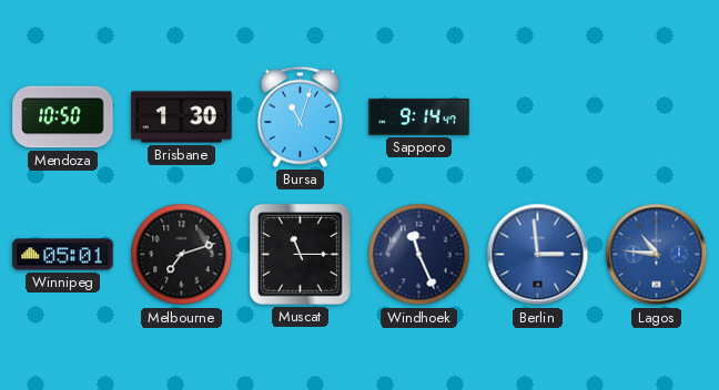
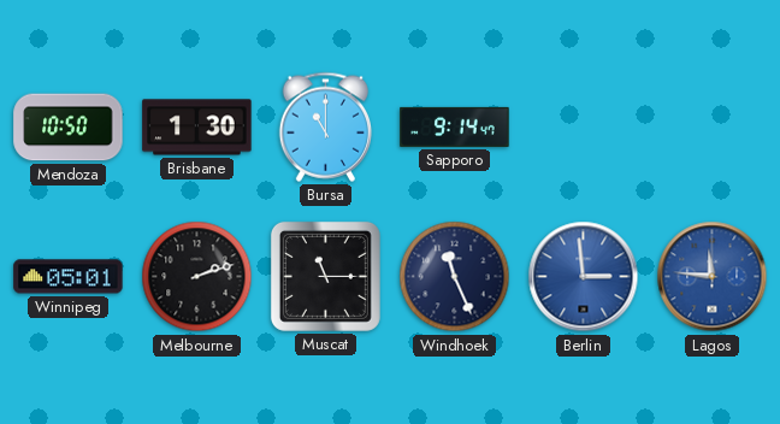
Bursa: 11:03 -> 11:00 (325, 126)
Melbourne: 7:12 -> 2:12 (197, 277)
Lagos: 10:46 -> 11:46 (713, 277)
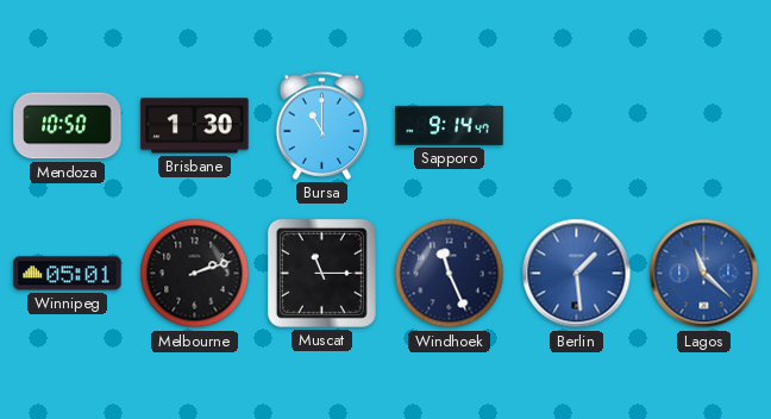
Berlin: 2:59 -> 1:29 (577, 274)
Lagos: 11:46 -> 11:22 (704, 274)
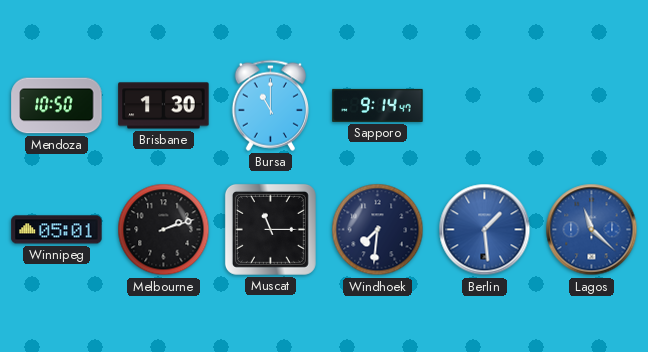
Windhoek: 11:26 -> 7:31 (378, 230)
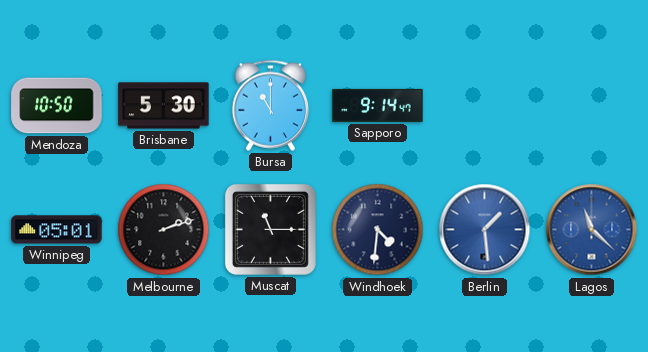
Brisbane: 1:30 -> 5:30 (164, 106)
Windhoek: 7:31 -> 4:31 (378, 230)
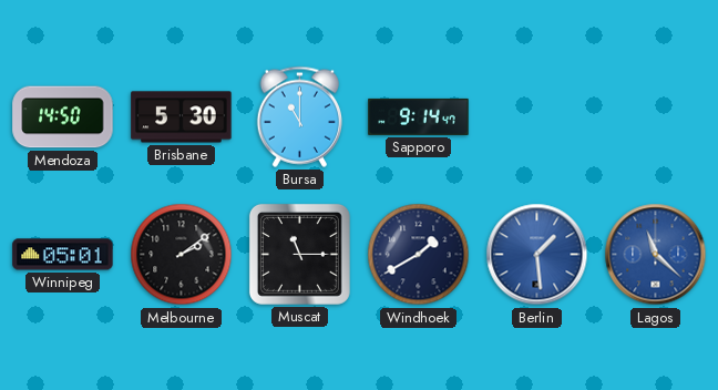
Mendoza: 10:50 -> 14:50 (63, 117)
Melbourne: 2:12 -> 2:09 (182, 255)
Windhoek: 4:31 -> 1:40 (419, 255)
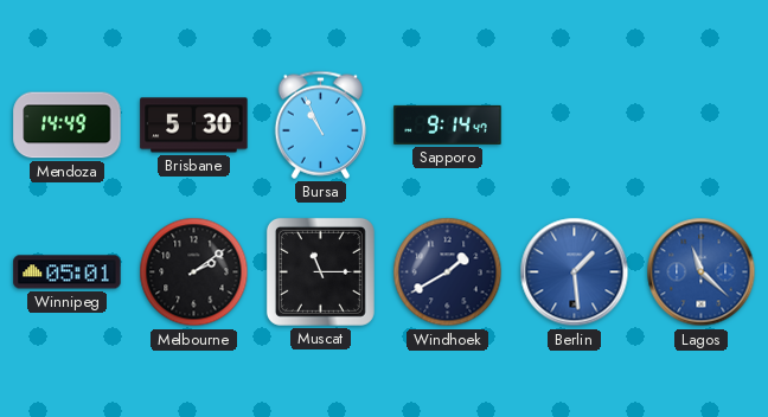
Mendoza: 14:50 -> 14:49 (68, 126)
Bursa: 11:00 -> 10:56 (320, 124)
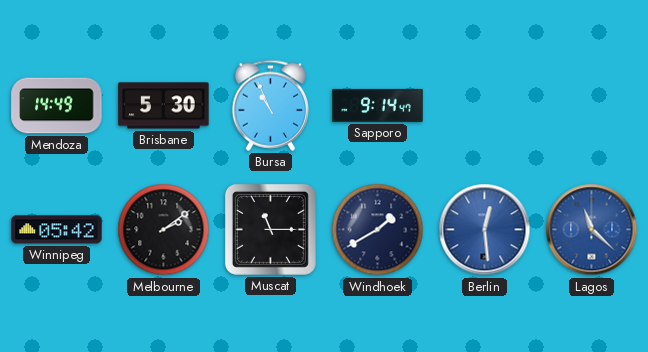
Winnipeg: 05:01 -> 05:42 (57, 230)
Berlin: 1:29 -> 12:29 (485, 230)
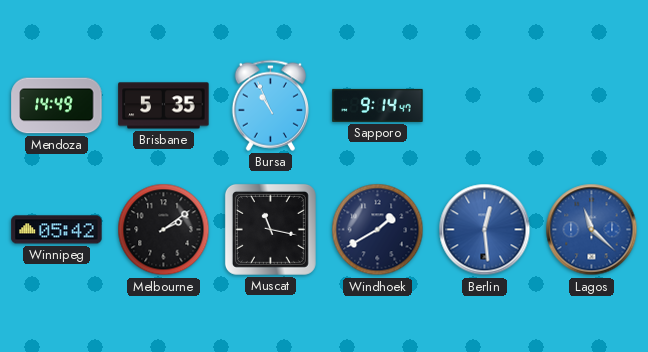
Brisbane: 5:30 -> 5:35 (164, 106)
Muscat: 11:15 -> 11:17 (270, 229)
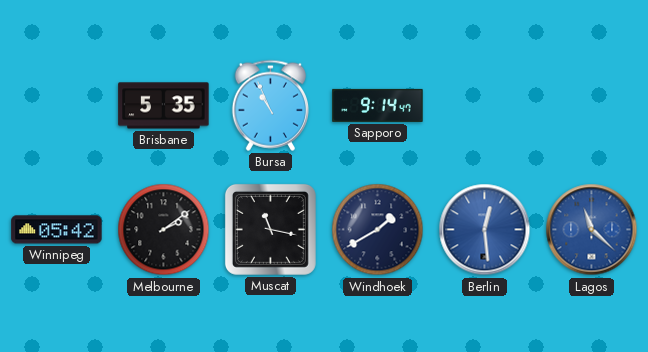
Mendoza: 14:49 -> none (57, 106)
